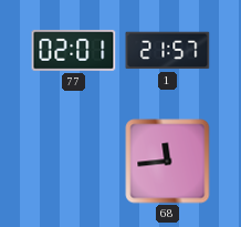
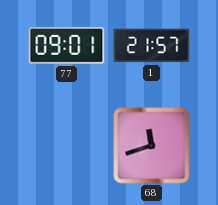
77: 02:01 -> 09:01 (67, 45)
68: 11:44 -> 11:42 (152, 146)
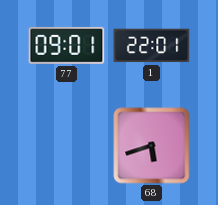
1: 21:57 -> 22:01 (152, 46)
68: 11:42 -> 5:42 (152, 146)
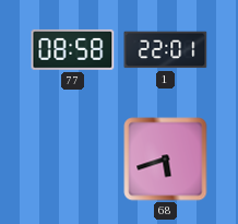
77: 09:01 -> 08:58 (73, 49)
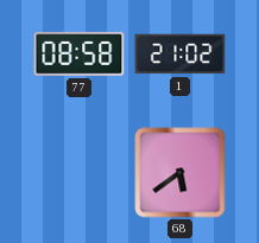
1: 22:01 -> 21:02 (181, 55)
68: 5:42 -> 5:39 (181, 173)
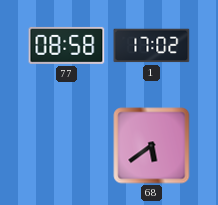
1: 21:02 -> 17:02 (152, 46)
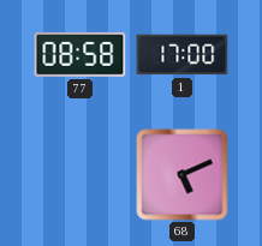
1: 17:02 -> 17:00 (183, 55)
68: 5:39 -> 5:11 (183, 175)
